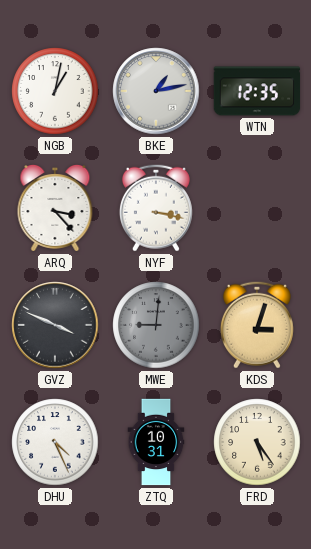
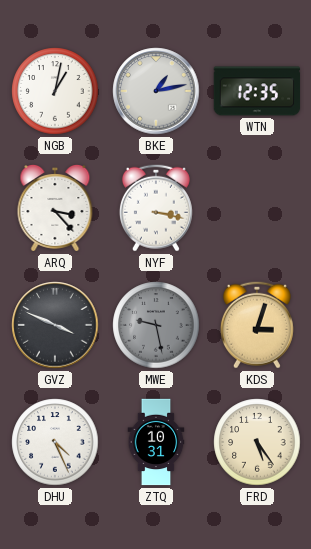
MWE: 9:01 -> 9:28 (156, 325)
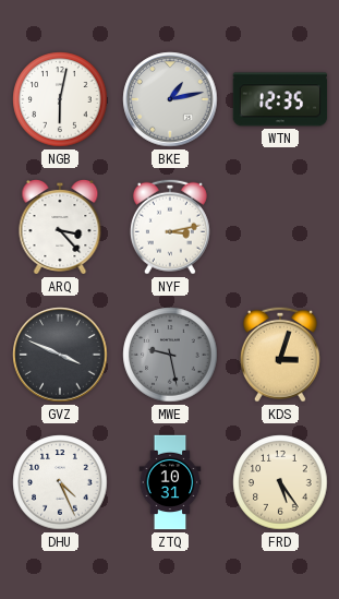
NGB: 1:02 -> 6:02 (60, 99)
NYF: 3:17 -> 3:13 (170, 227)
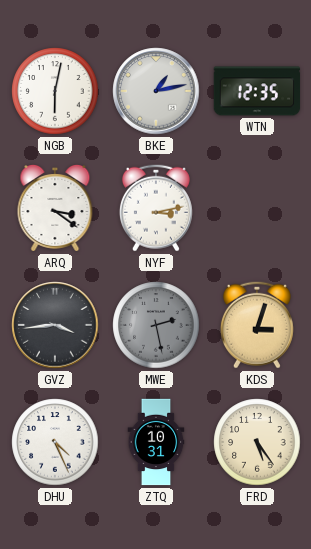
ARQ: 3:23 -> 3:21 (55, 208)
GVZ: 3:49 -> 3:44 (55, 325)
MWE: 9:28 -> 2:28 (156, 325)
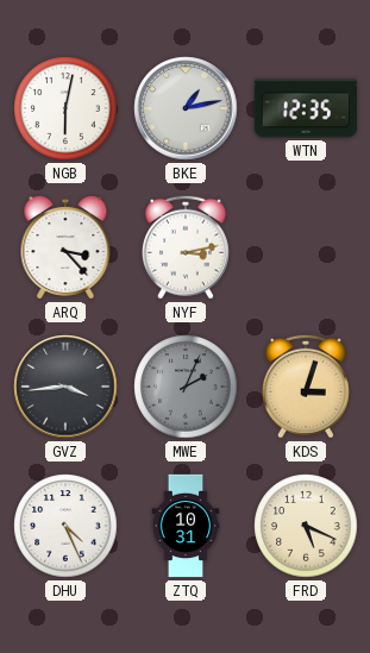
ARQ: 3:21 -> 3:23 (65, 247)
MWE: 2:28 -> 2:04 (186, 387)
FRD: 5:24 -> 5:19 (306, 526)
